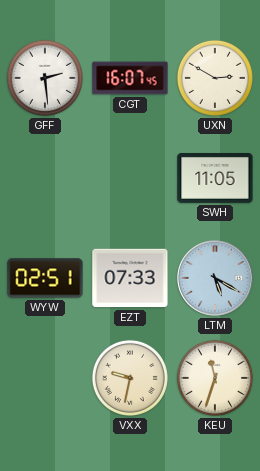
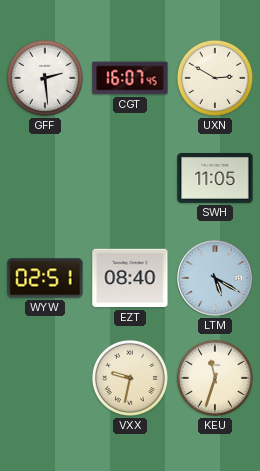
EZT: 07:33 -> 08:40 (130, 278)
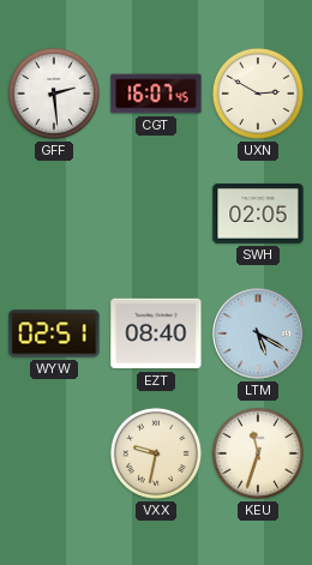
SWH: 11:05 -> 02:05 (258, 214)
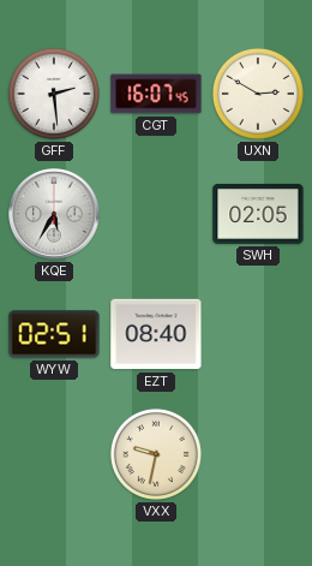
KQE: none -> 5:35 (54, 214)
LTM: 5:20 -> none (258, 333)
KEU: 11:33 -> none (258, 453)
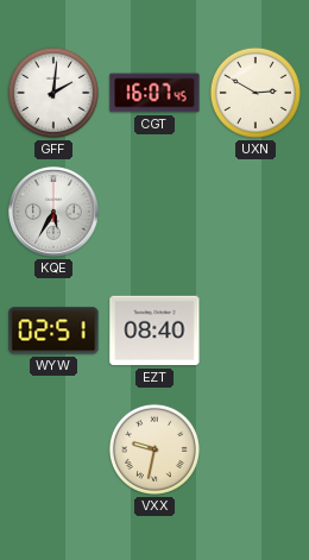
GFF: 2:29 -> 2:01 (53, 93)
SWH: 02:05 -> none (258, 214)
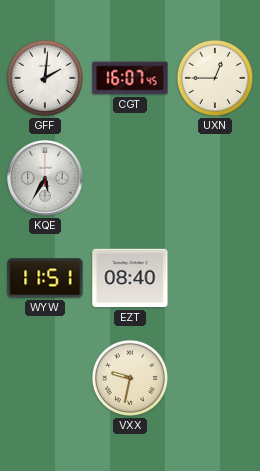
UXN: 2:50 -> 12:45 (215, 78)
WYW: 02:51 -> 11:51 (45, 278)
